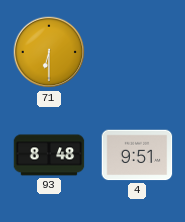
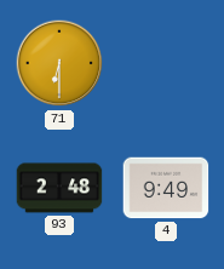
93: 8:48 -> 2:48 (59, 188)
4: 9:51 -> 9:49 (166, 188)
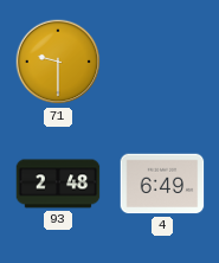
71: 6:30 -> 9:30 (58, 62)
4: 9:49 -> 6:49 (162, 184)
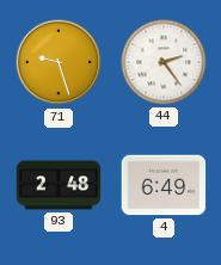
71: 9:30 -> 9:27 (59, 62)
44: none -> 2:24 (164, 62)
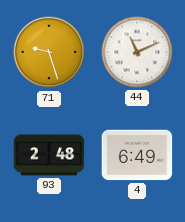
44: 2:24 -> 11:11 (137, 52)
